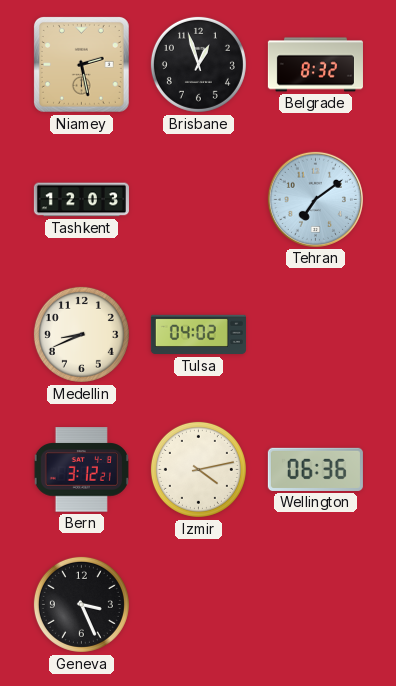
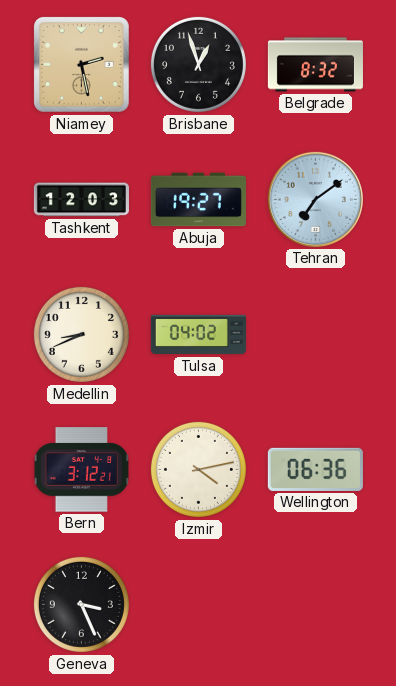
Abuja: none -> 19:27 (198, 200)
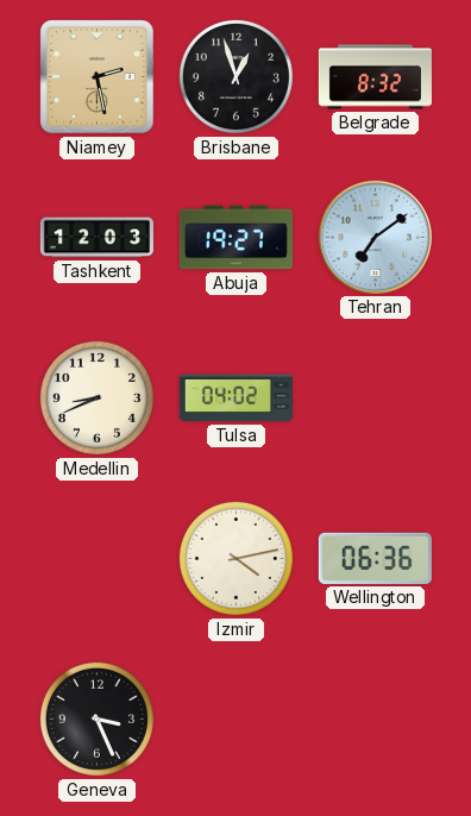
Bern: 3:12 -> none (81, 470)
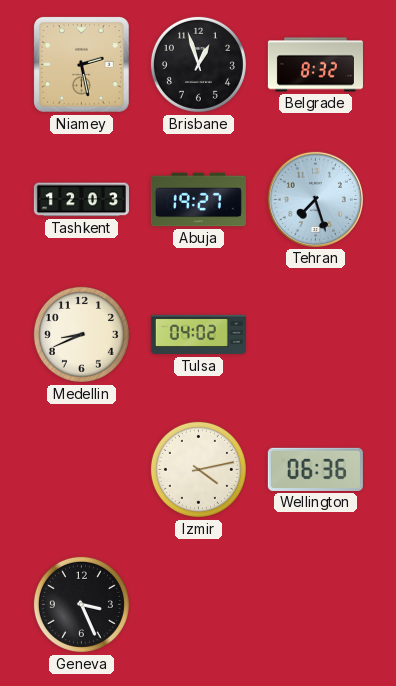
Tehran: 7:09 -> 7:27 (315, 199)
